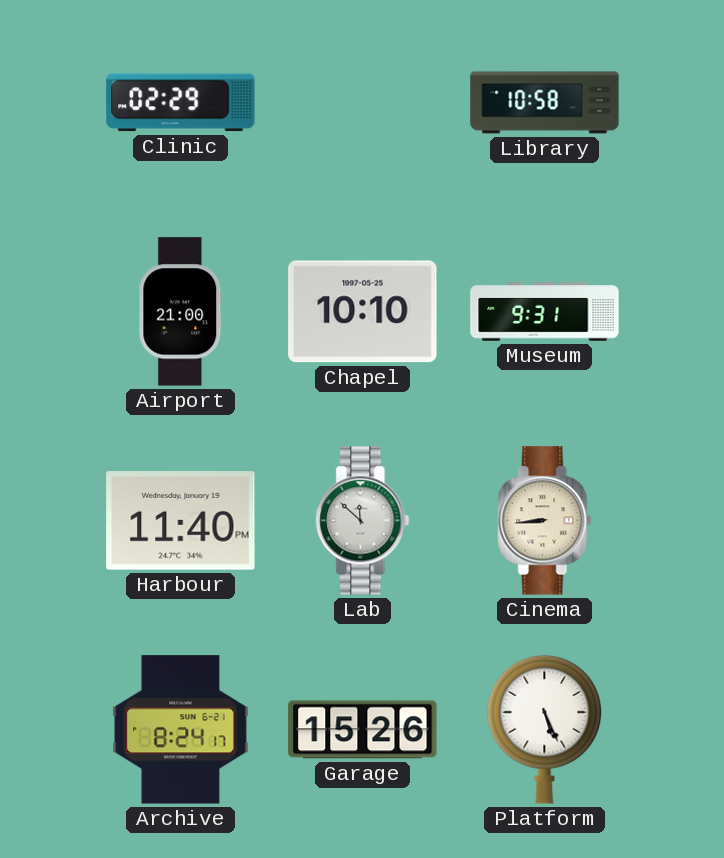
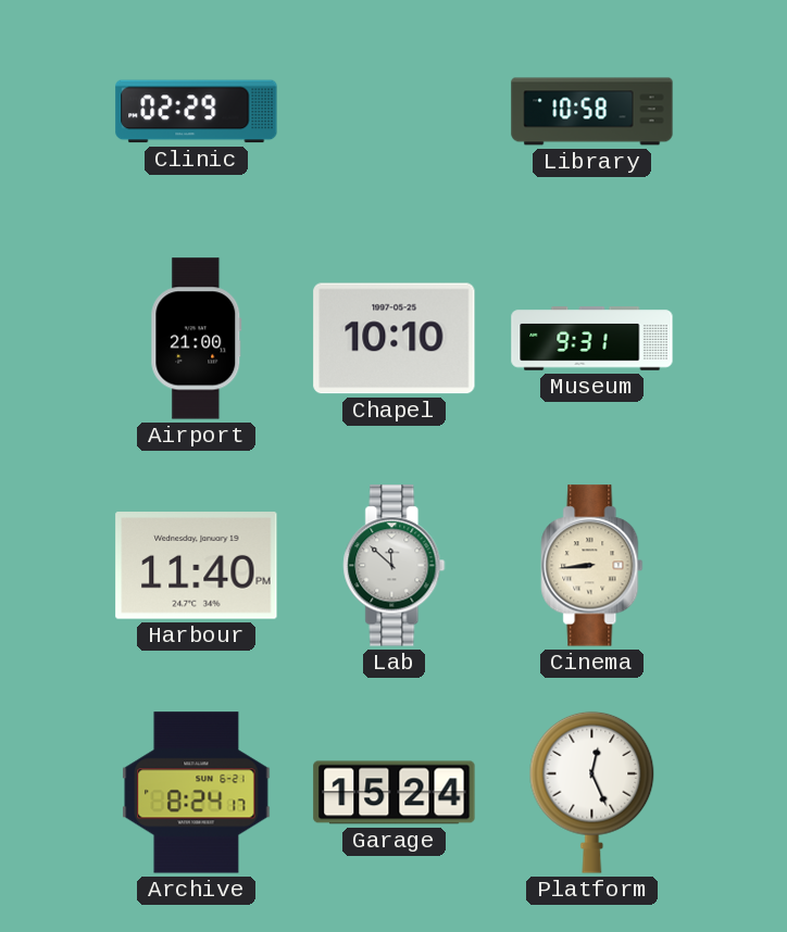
Garage: 15:26 -> 15:24 (395, 793)
Platform: 5:26 -> 12:26 (592, 792)
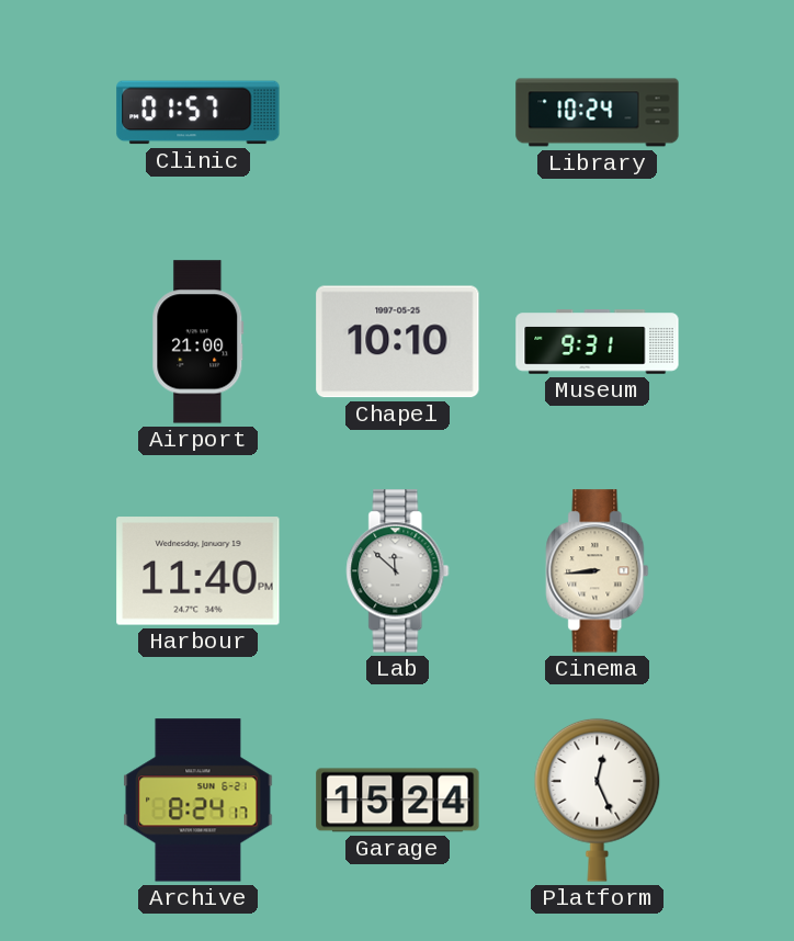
Clinic: 02:29 -> 01:57 (198, 113)
Library: 10:58 -> 10:24 (598, 113)
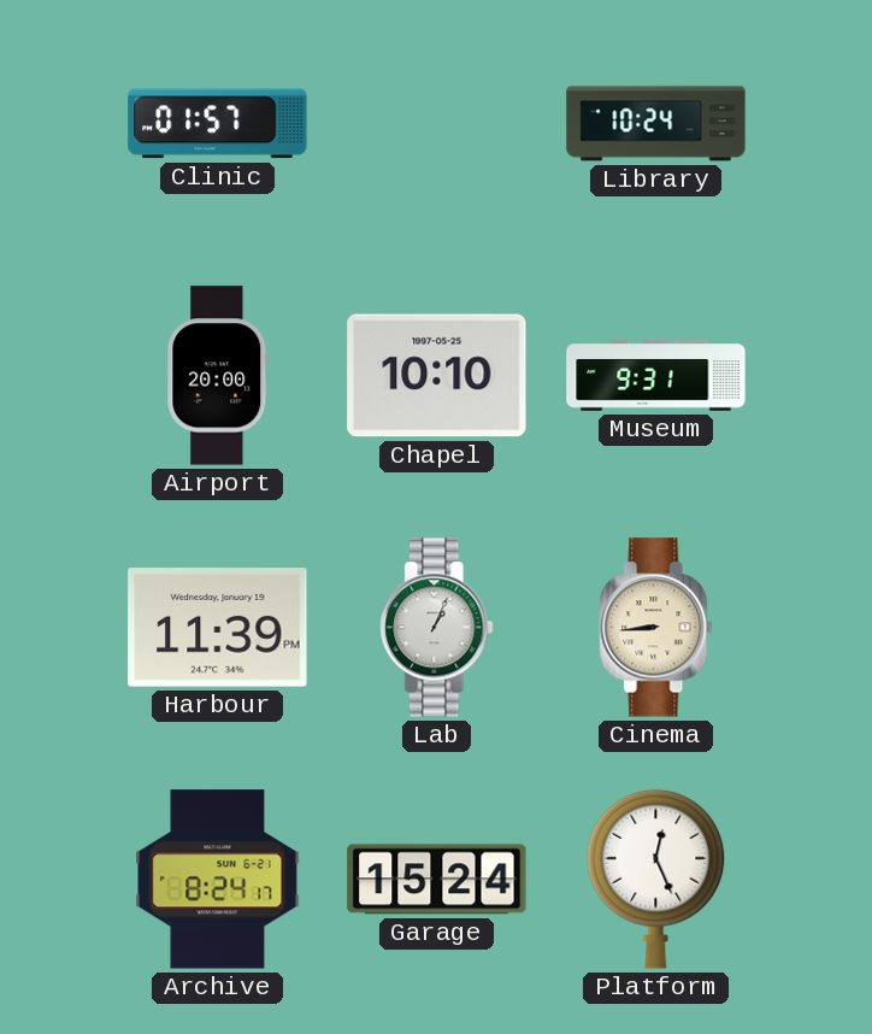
Airport: 21:00 -> 20:00 (218, 376)
Harbour: 11:40 -> 11:39 (218, 628)
Lab: 11:52 -> 1:04 (437, 628)
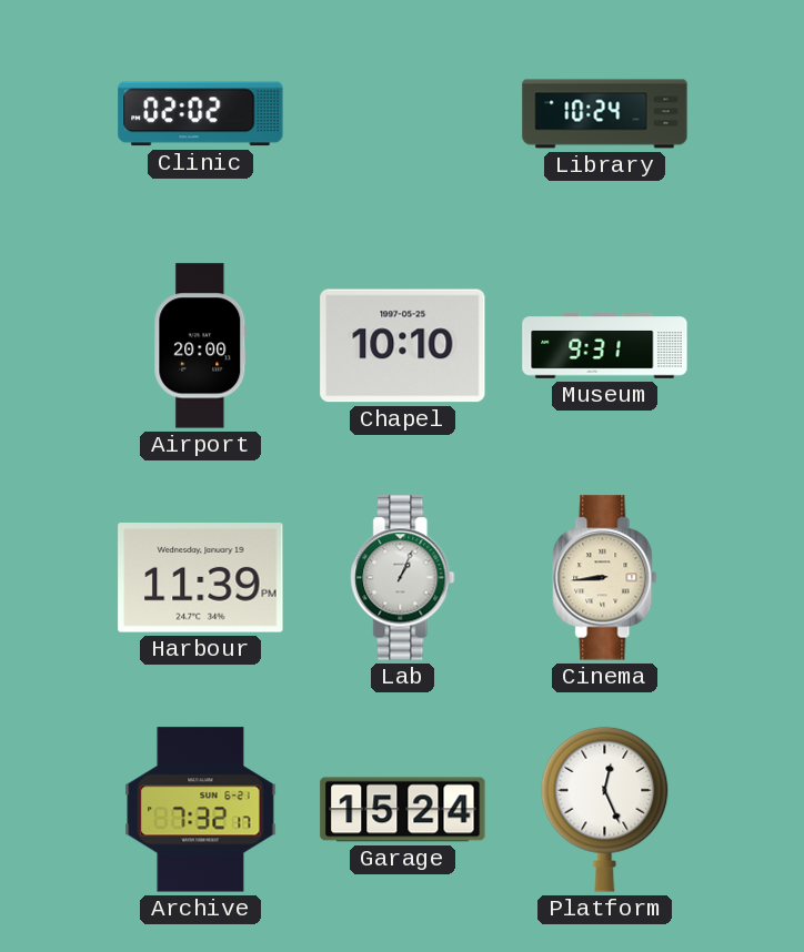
Clinic: 01:57 -> 02:02 (201, 114)
Archive: 8:24 -> 7:32 (201, 810)
